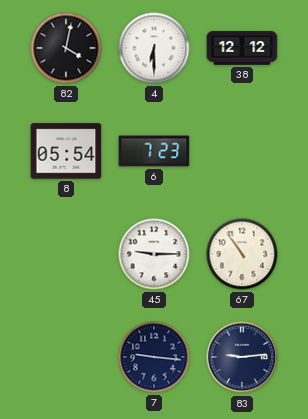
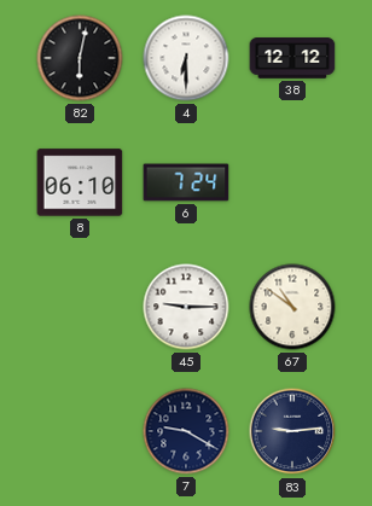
82: 4:02 -> 6:02 (80, 58)
8: 05:54 -> 06:10 (80, 182)
6: 7:23 -> 7:24 (186, 182)
67: 10:54 -> 10:51 (292, 307)
7: 9:16 -> 9:20 (186, 431)
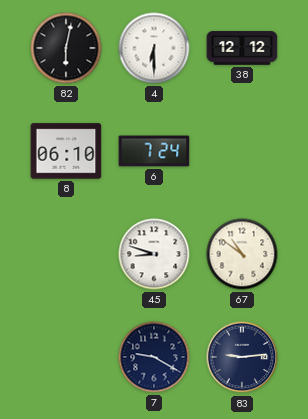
45: 9:15 -> 8:48 (154, 254)
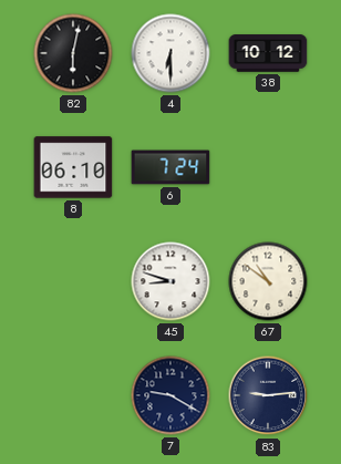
38: 12:12 -> 10:12 (268, 53)
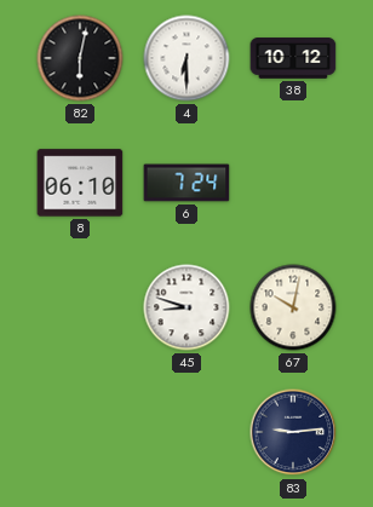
67: 10:51 -> 10:02 (293, 307)
7: 9:20 -> none (170, 395)
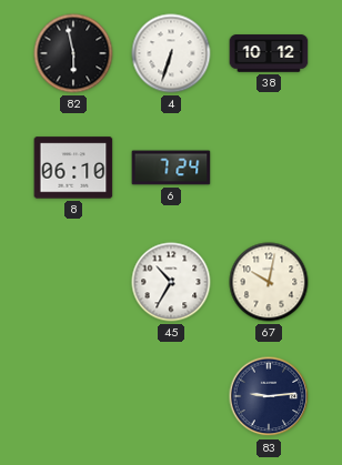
82: 6:02 -> 5:58 (73, 53)
4: 6:30 -> 6:33 (171, 53)
45: 8:48 -> 10:35 (171, 282)
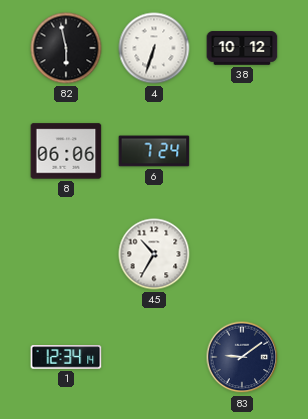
8: 06:10 -> 06:06 (66, 151)
67: 10:02 -> none (269, 282)
1: none -> 12:34 (66, 357)
83: 9:14 -> 9:09 (242, 357)
